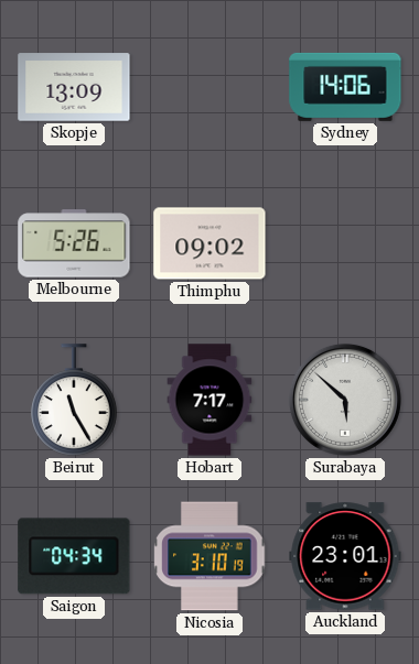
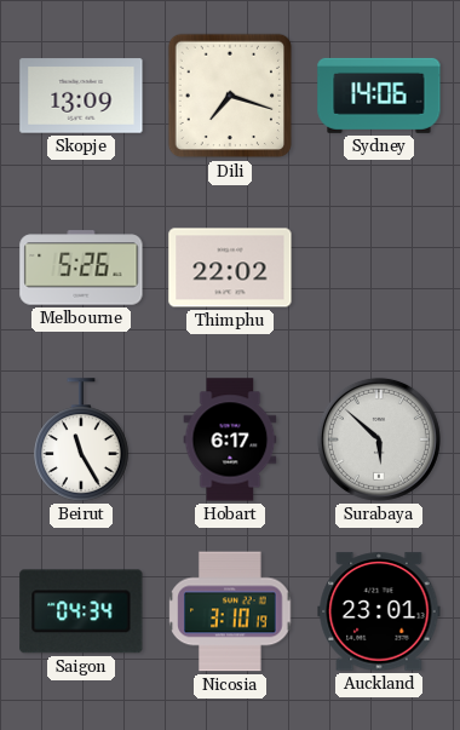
Dili: none -> 7:18 (230, 96)
Thimphu: 09:02 -> 22:02 (230, 268)
Hobart: 7:17 -> 6:17 (230, 439)
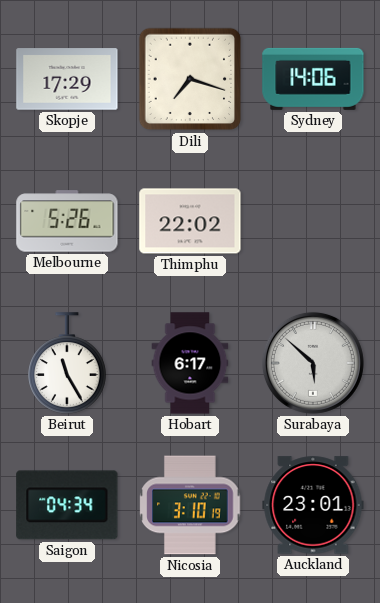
Skopje: 13:09 -> 17:29 (67, 79)
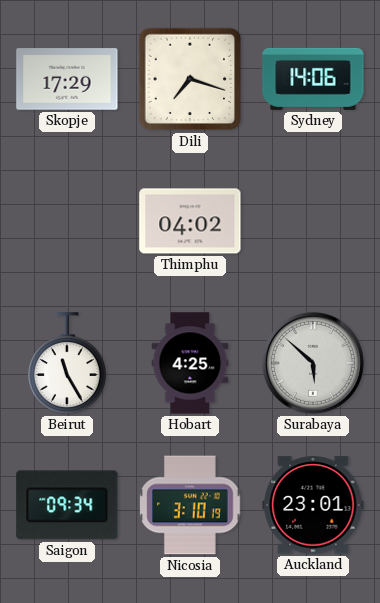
Melbourne: 5:26 -> none (67, 221)
Thimphu: 22:02 -> 04:02 (190, 221)
Hobart: 6:17 -> 4:25 (190, 363)
Saigon: 04:34 -> 09:34 (67, 505)
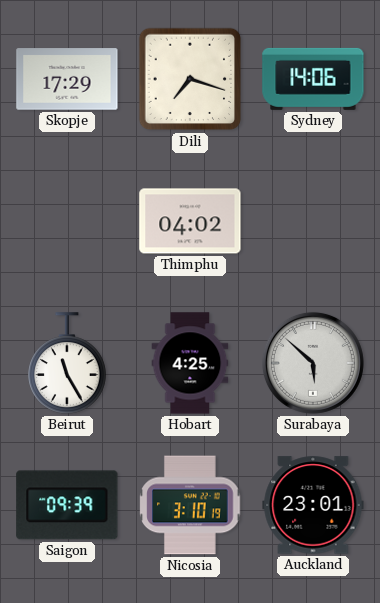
Saigon: 09:34 -> 09:39 (67, 505)
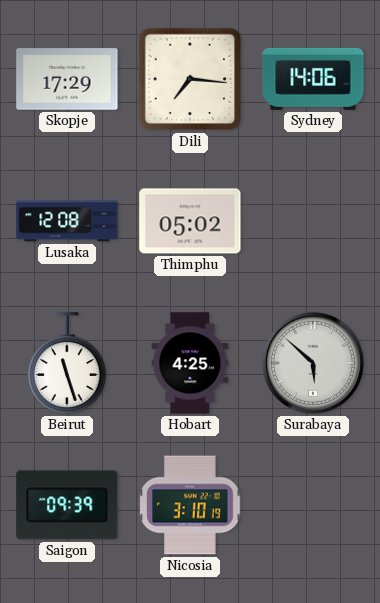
Dili: 7:18 -> 7:16 (190, 79)
Lusaka: none -> 12:08 (67, 221)
Thimphu: 04:02 -> 05:02 (190, 221)
Beirut: 11:25 -> 11:27 (67, 363)
Auckland: 23:01 -> none (313, 505)
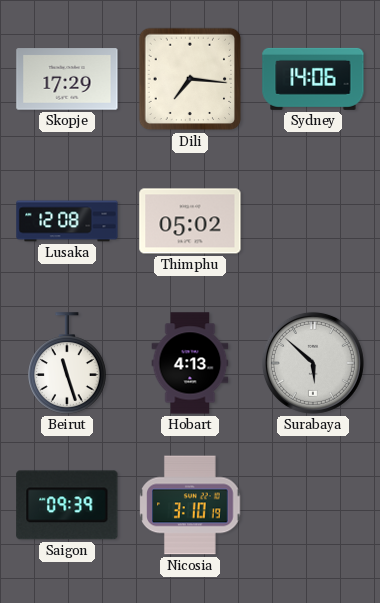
Hobart: 4:25 -> 4:13 (190, 363)
